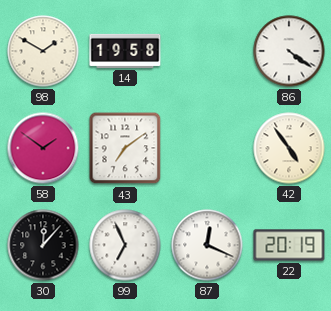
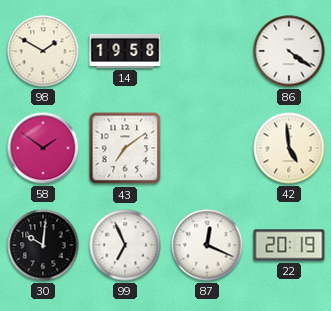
42: 4:54 -> 4:59 (289, 148)
30: 12:07 -> 10:01 (43, 245)
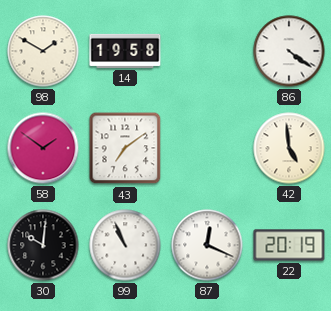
99: 6:56 -> 10:56 (125, 245)
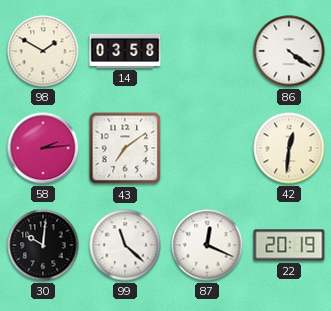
14: 19:58 -> 03:58 (125, 51)
58: 1:51 -> 2:14 (43, 148)
42: 4:59 -> 12:31 (289, 148)
99: 10:56 -> 11:22 (125, 245)
